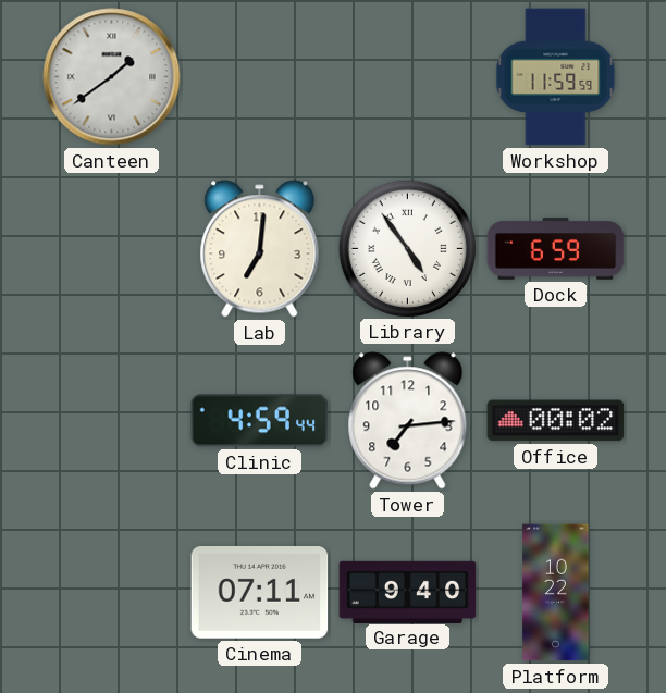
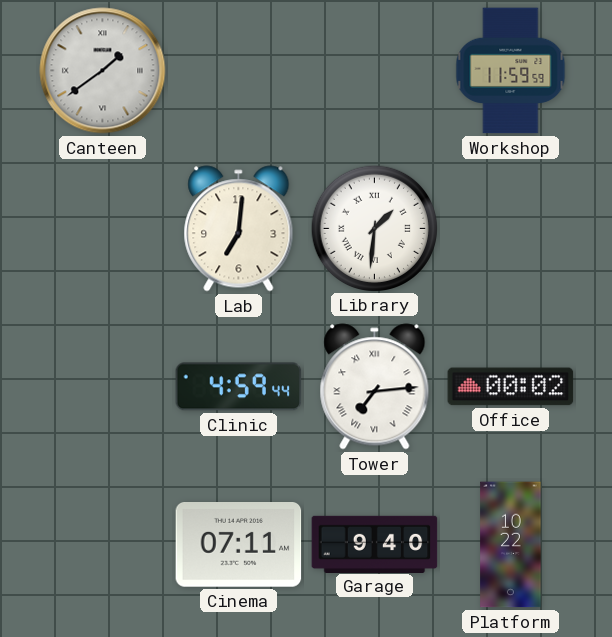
Library: 4:54 -> 1:31 (374, 228)
Dock: 6:59 -> none (556, 249)
Tower numerals: Arabic -> Roman (375, 387)
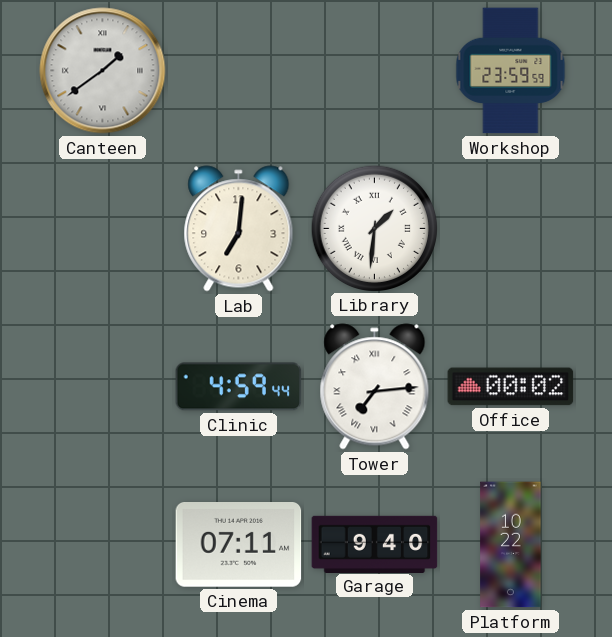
Workshop: 11:59 -> 23:59 (511, 71)
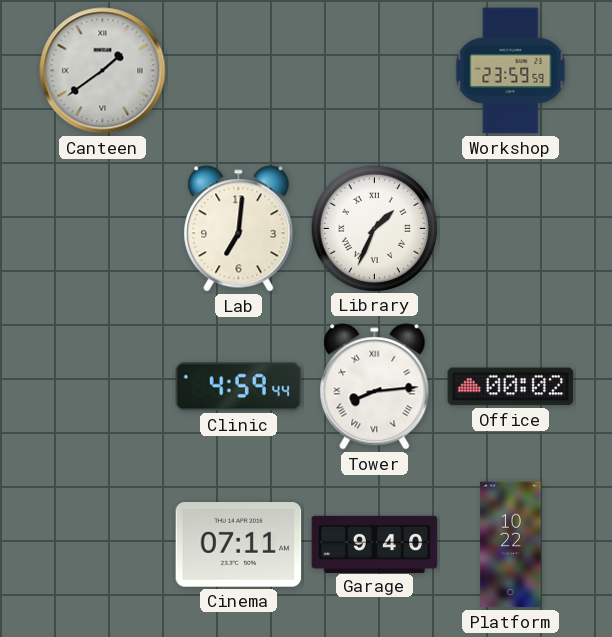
Library: 1:31 -> 1:34 (374, 228)
Tower: 7:14 -> 8:14 (375, 387)
